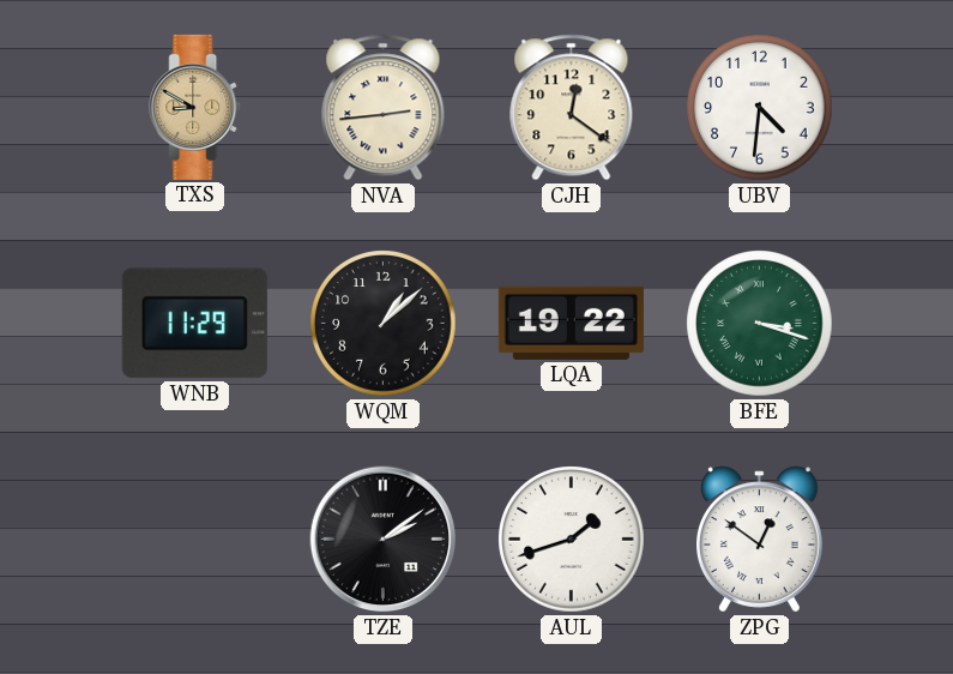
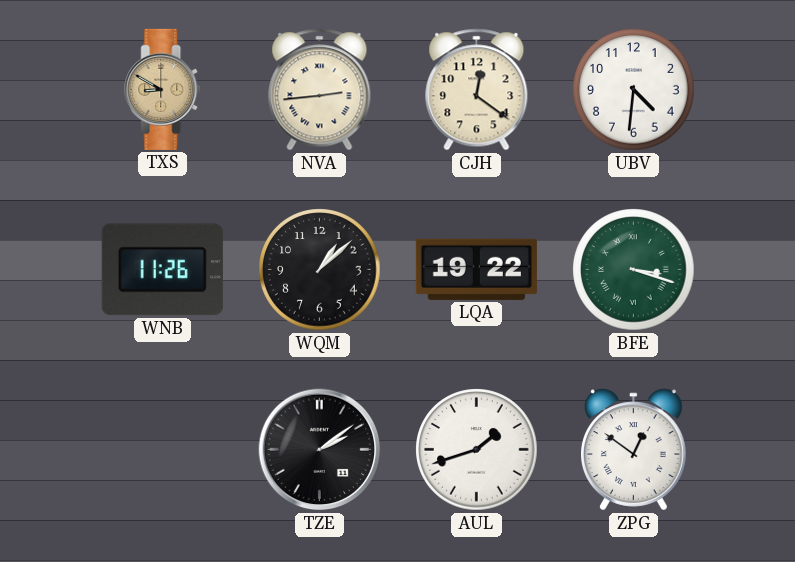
WNB: 11:29 -> 11:26 (162, 270)
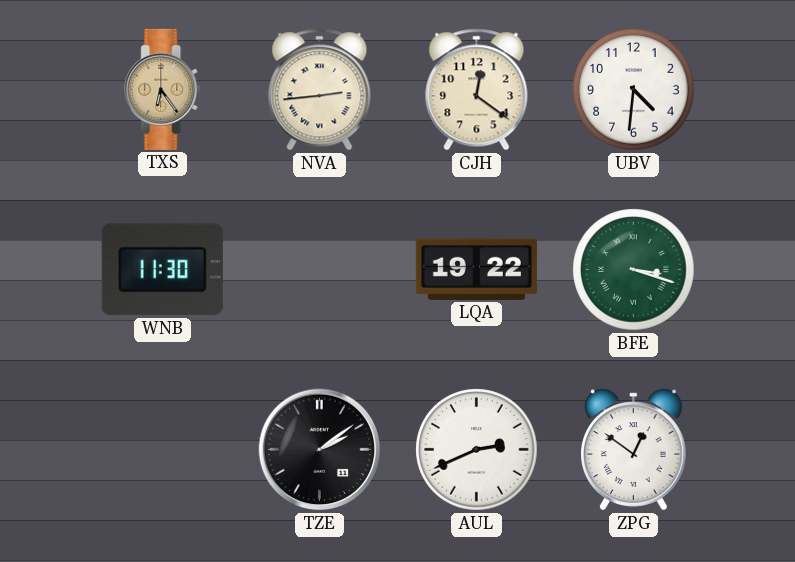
TXS: 8:50 -> 6:24 (163, 89)
WNB: 11:26 -> 11:30 (162, 270)
WQM: 1:08 -> none (320, 270)
AUL: 1:42 -> 2:41 (477, 450)
